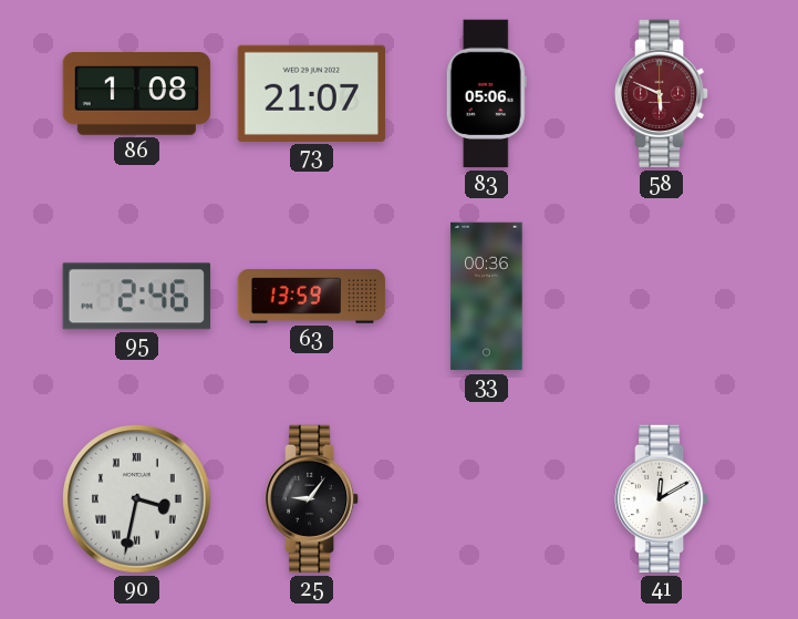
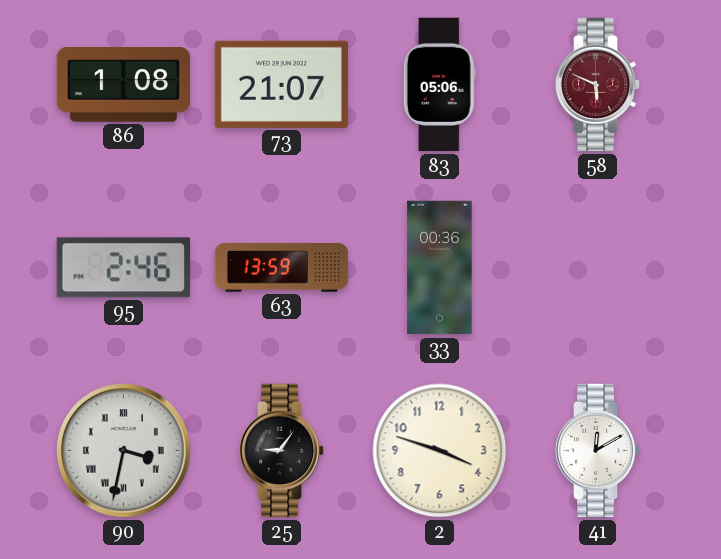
2: none -> 3:48 (440, 451)
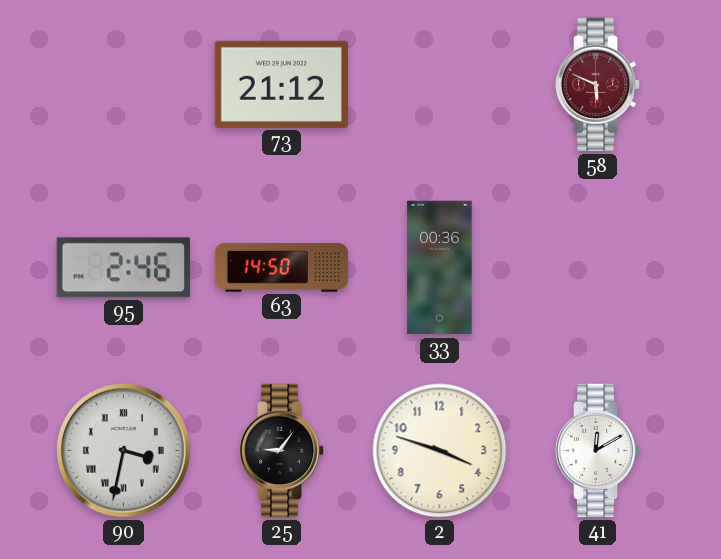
86: 1:08 -> none (124, 85)
73: 21:07 -> 21:12 (281, 84)
83: 05:06 -> none (439, 85)
63: 13:59 -> 14:50 (282, 268)
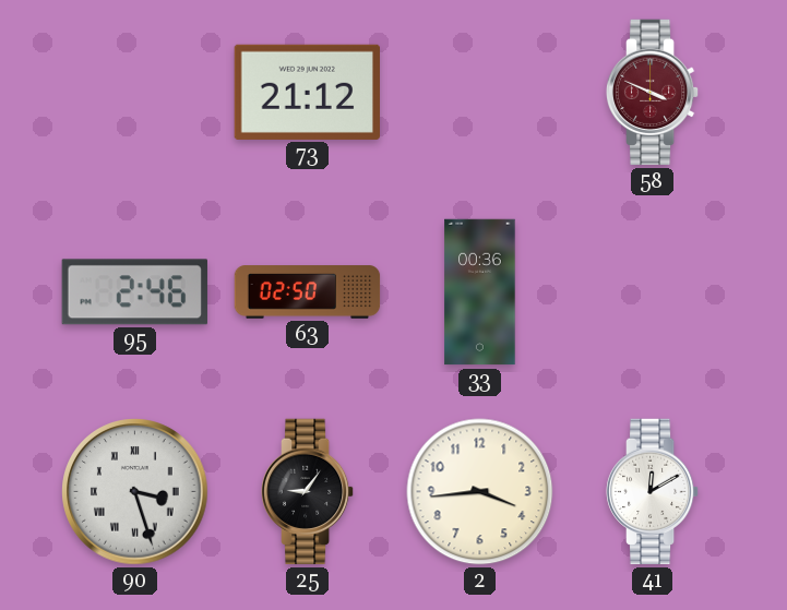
58: 5:49 -> 3:49 (653, 93)
63: 14:50 -> 02:50 (308, 292)
90: 3:32 -> 3:27 (135, 492)
2: 3:48 -> 3:44 (480, 492)
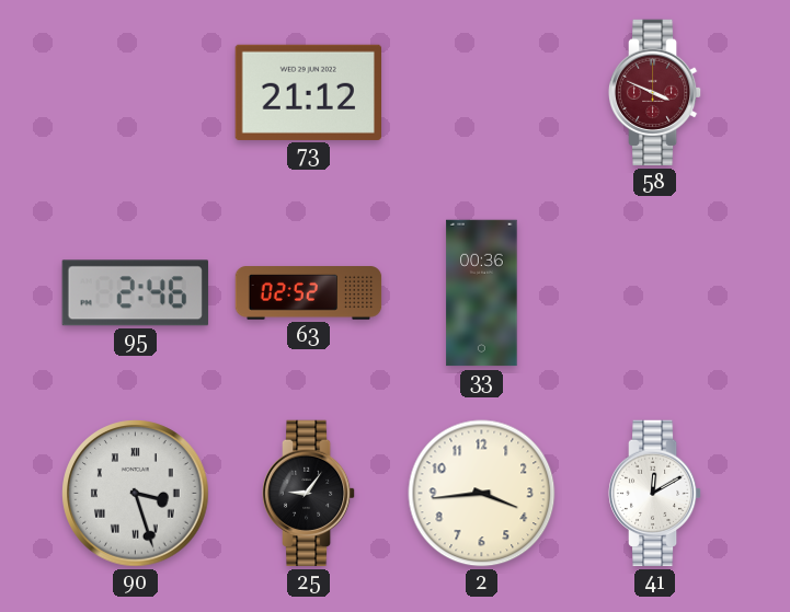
63: 02:50 -> 02:52 (309, 293)
